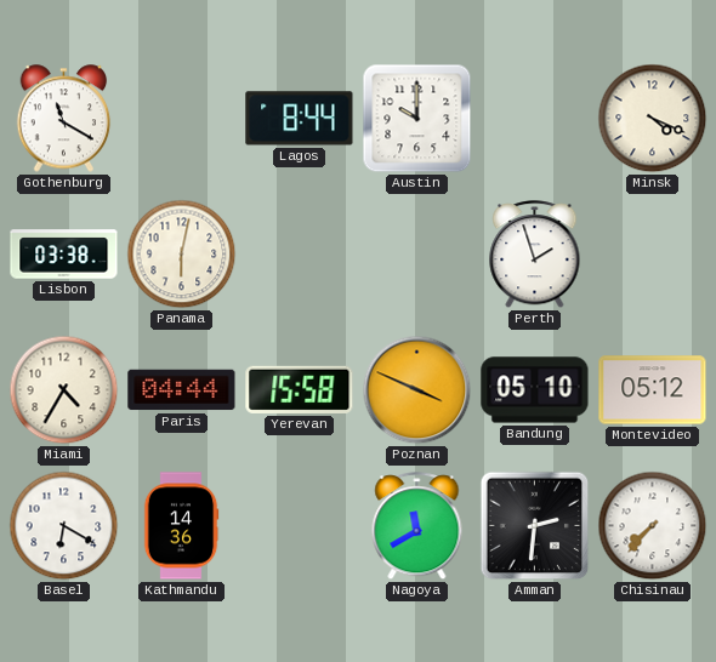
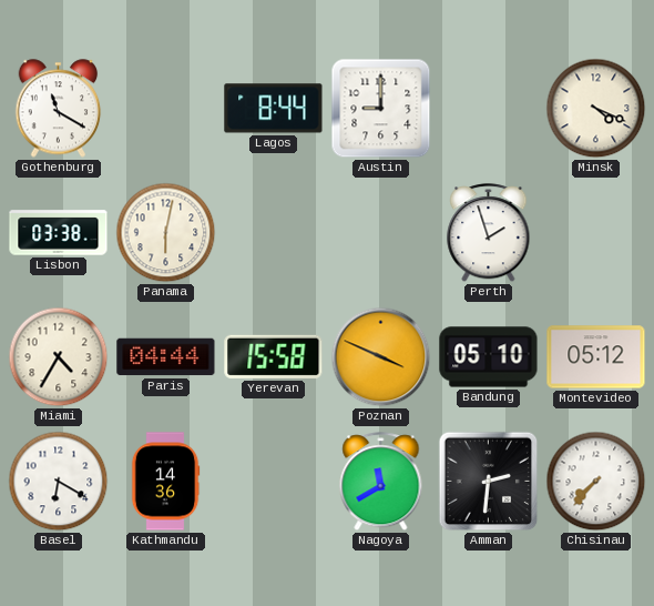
Austin: 10:00 -> 9:00 (381, 109)
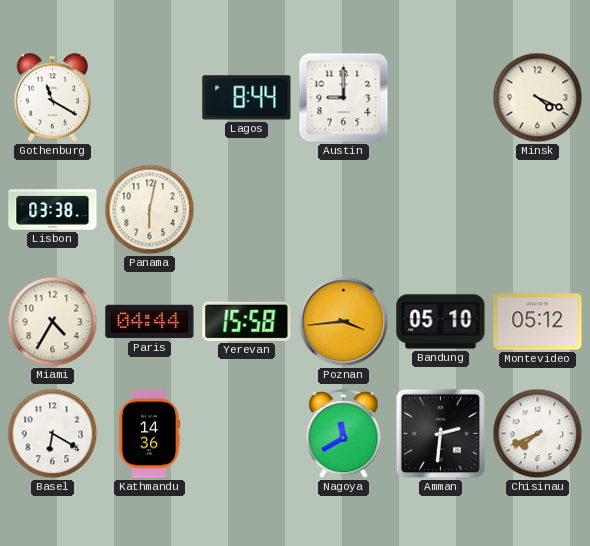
Perth: 1:57 -> none (489, 233)
Poznan: 3:49 -> 3:44 (344, 322)
Chisinau: 7:37 -> 7:41 (538, 434)
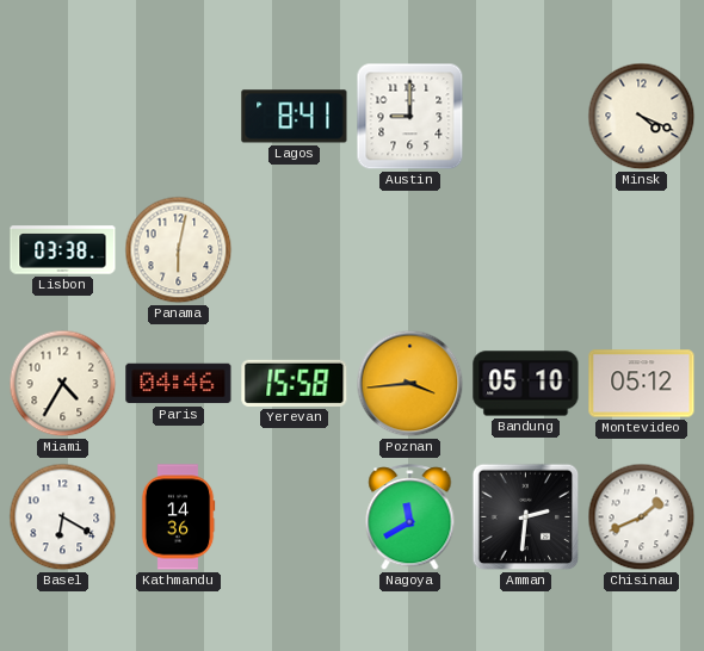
Gothenburg: 11:20 -> none (53, 98)
Lagos: 8:44 -> 8:41 (295, 117)
Paris: 04:44 -> 04:46 (179, 384)
Chisinau: 7:41 -> 1:41 (642, 517)
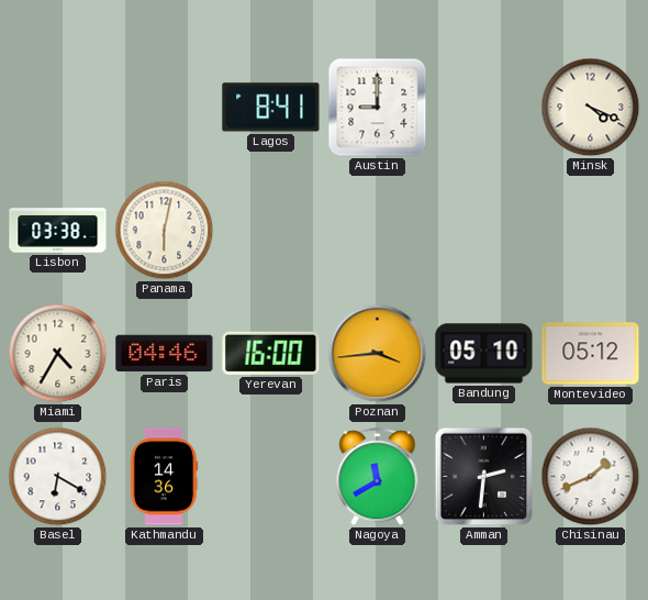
Yerevan: 15:58 -> 16:00 (271, 353)
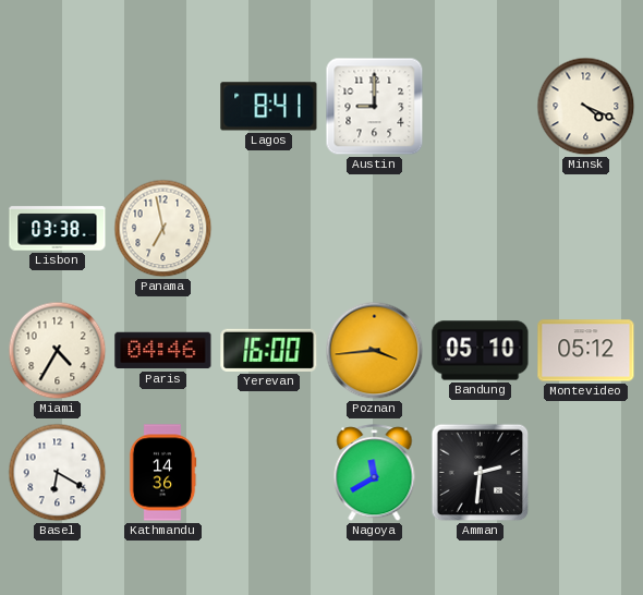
Panama: 6:02 -> 6:58 (163, 229)
Chisinau: 1:41 -> none (591, 477)
